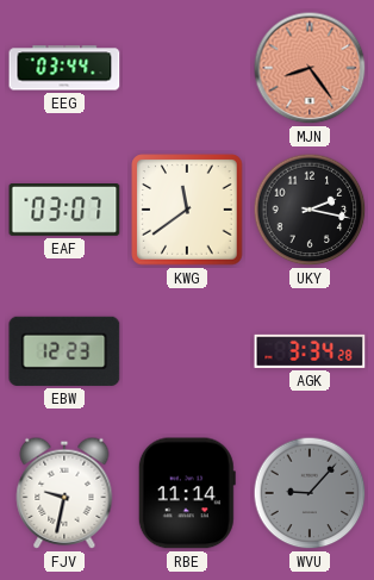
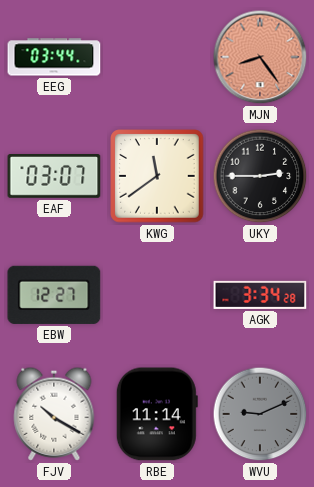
UKY: 2:17 -> 2:45 (260, 176)
EBW: 12:23 -> 12:27 (54, 295)
FJV: 9:32 -> 10:20 (54, 414)
WVU: 9:07 -> 9:11 (260, 414)
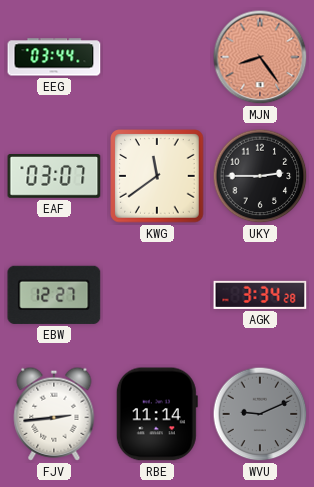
FJV: 10:20 -> 2:44 (54, 414)
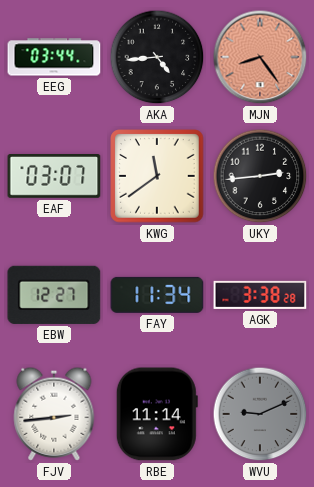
AKA: none -> 4:44 (157, 57)
UKY: 2:45 -> 2:44 (260, 176)
FAY: none -> 11:34 (157, 295)
AGK: 3:34 -> 3:38 (260, 295)
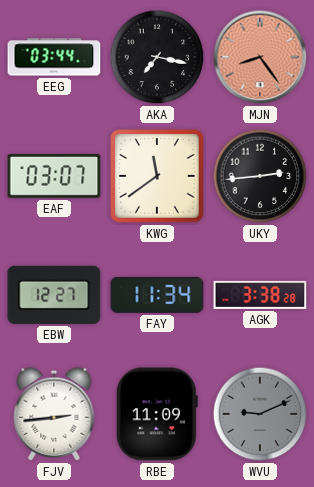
AKA: 4:44 -> 7:17 (157, 57)
RBE: 11:14 -> 11:09 (157, 414)
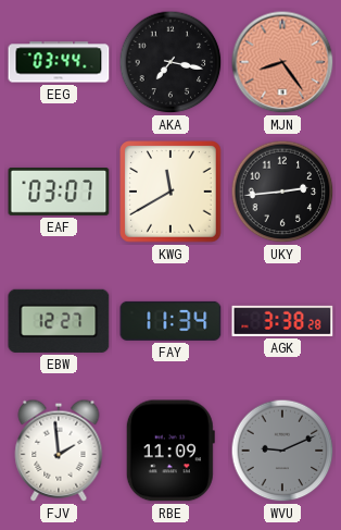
KWG: 11:39 -> 11:40 (171, 192)
FJV: 2:44 -> 1:59 (59, 451)
